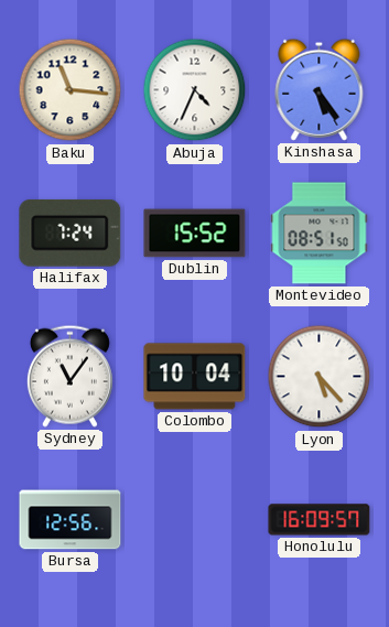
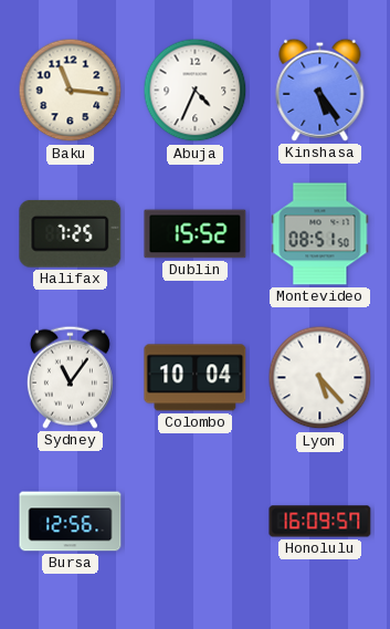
Halifax: 7:24 -> 7:25 (71, 233)
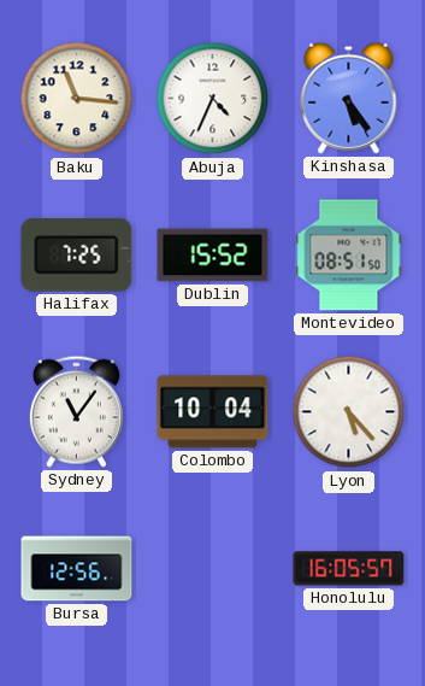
Honolulu: 16:09 -> 16:05 (349, 569)
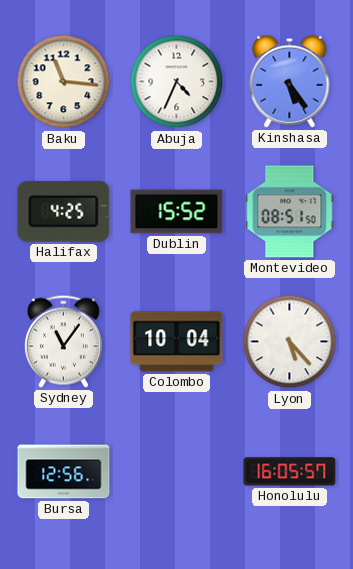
Halifax: 7:25 -> 4:25 (64, 211)
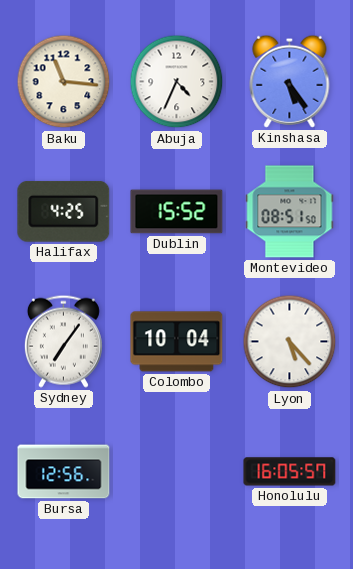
Sydney: 11:06 -> 7:06 (63, 341)
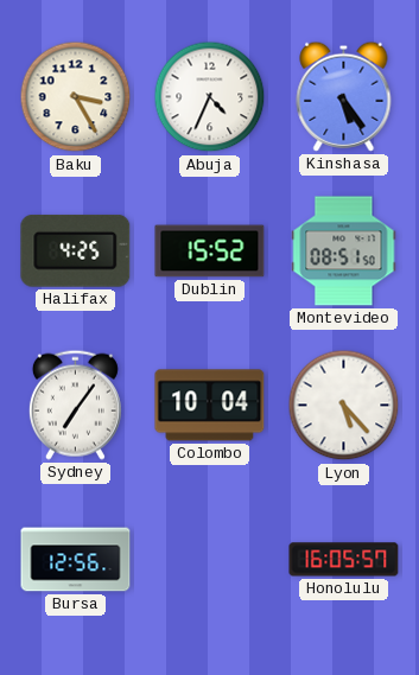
Baku: 11:16 -> 3:25 (76, 97)
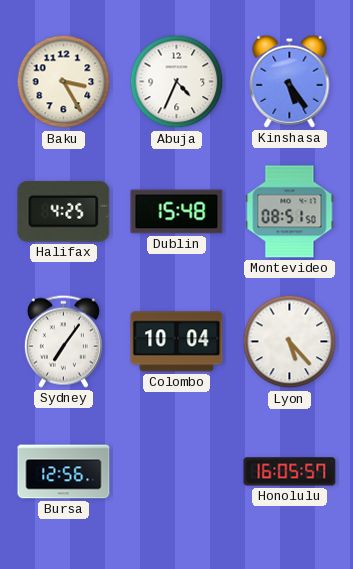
Dublin: 15:52 -> 15:48 (177, 212)
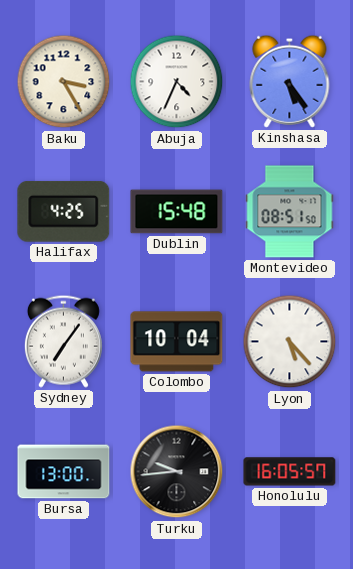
Bursa: 12:56 -> 13:00 (64, 472)
Turku: none -> 9:44 (177, 472)
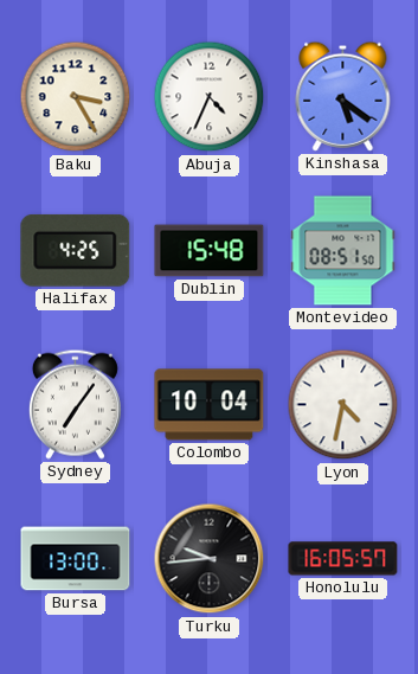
Kinshasa: 5:24 -> 5:21 (343, 96)
Lyon: 5:23 -> 4:32 (343, 405)
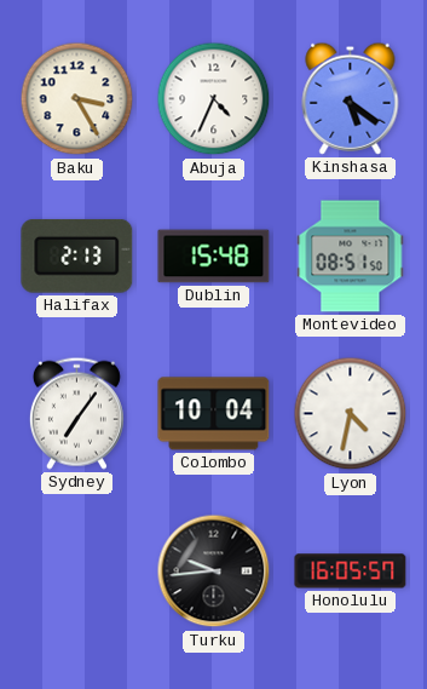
Halifax: 4:25 -> 2:13 (77, 255)
Bursa: 13:00 -> none (76, 559)
